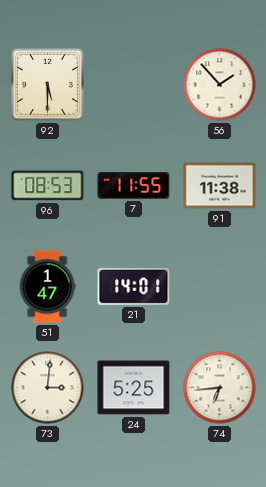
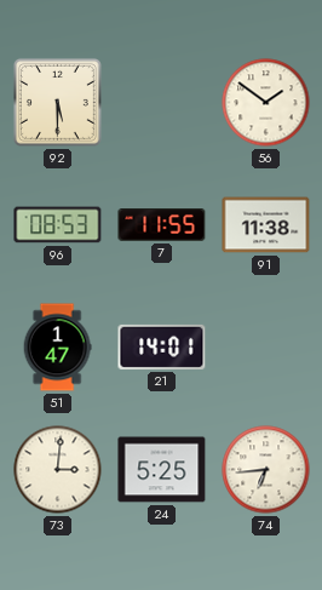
56: 1:53 -> 1:51 (266, 103)
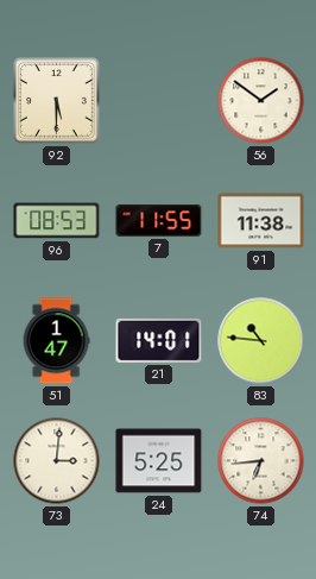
83: none -> 10:46 (261, 341)
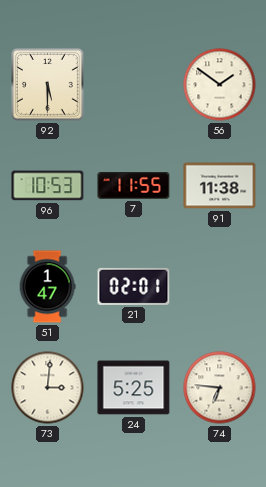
96: 08:53 -> 10:53 (48, 186)
21: 14:01 -> 02:01 (134, 286)
83: 10:46 -> none (261, 341)
74: 6:44 -> 6:46 (220, 388)
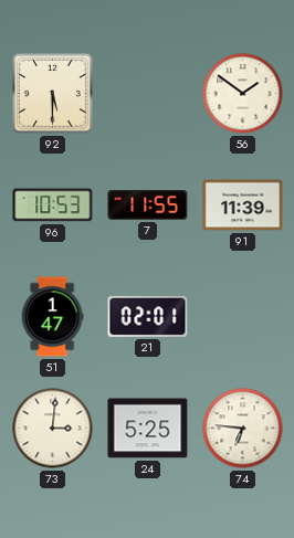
91: 11:38 -> 11:39 (243, 205)
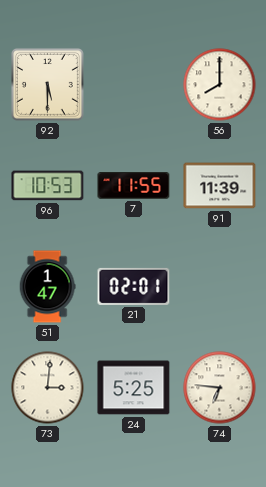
56: 1:51 -> 8:00 (220, 85)
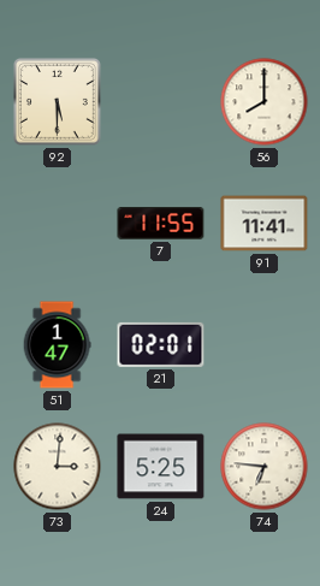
96: 10:53 -> none (48, 186)
91: 11:39 -> 11:41 (265, 224)
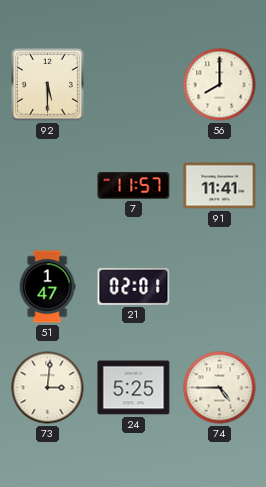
7: 11:55 -> 11:57 (134, 186)
74: 6:46 -> 4:45 (220, 388)
